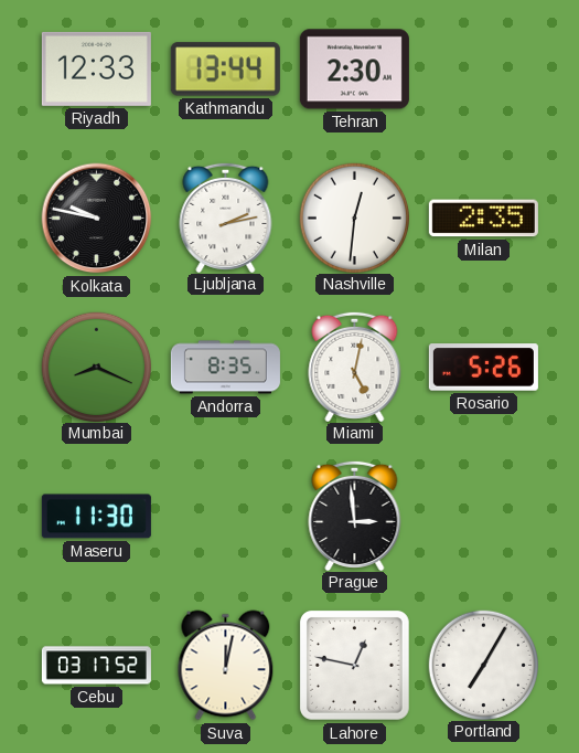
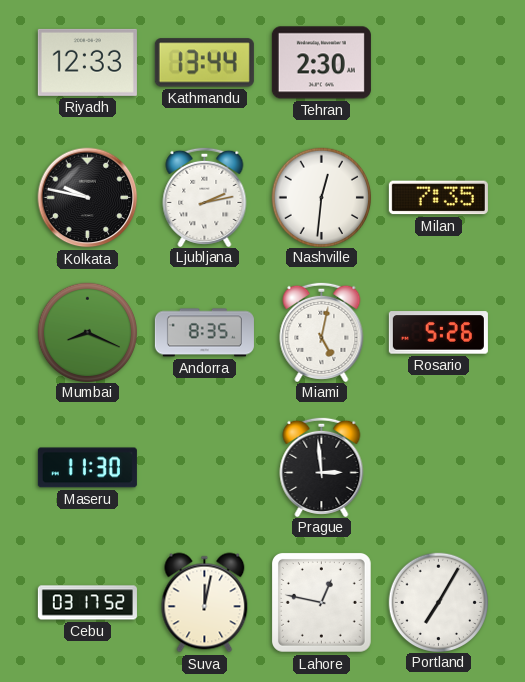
Milan: 2:35 -> 7:35 (438, 198)
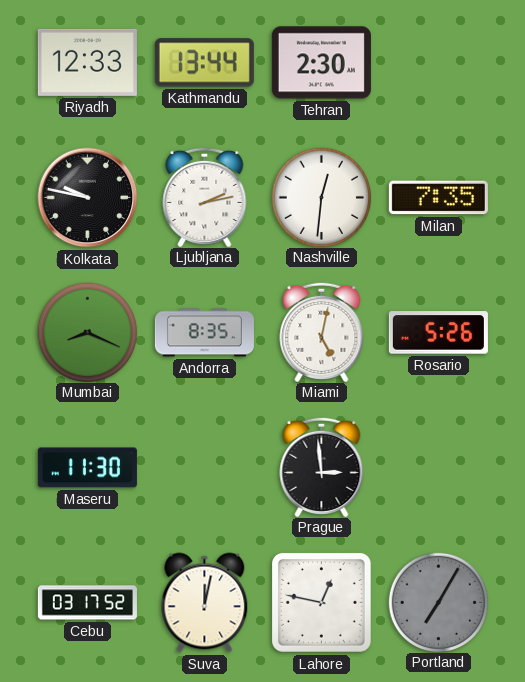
Portland dial: white -> grey (438, 602)
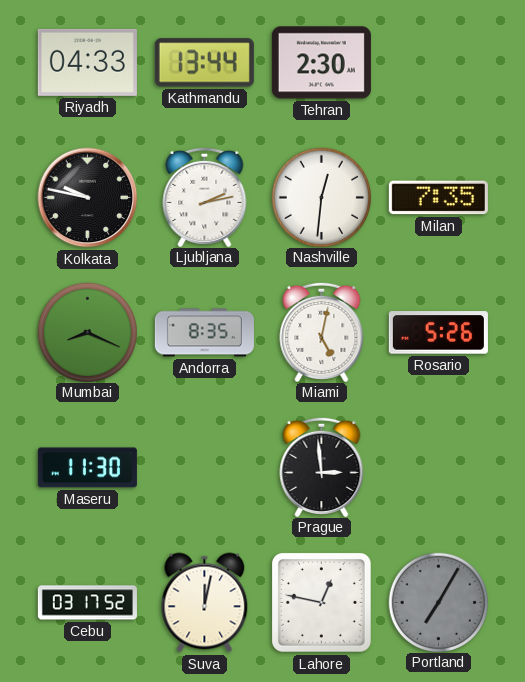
Riyadh: 12:33 -> 04:33 (87, 62)
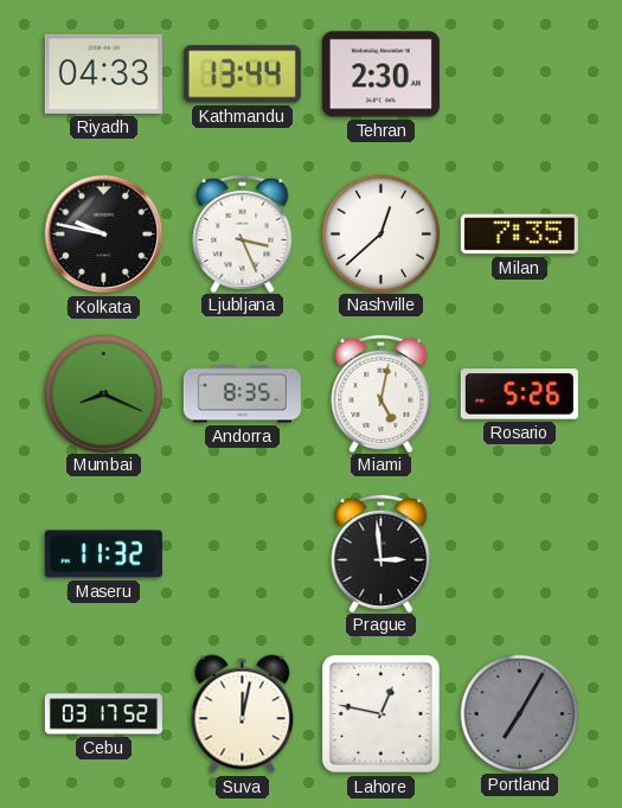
Ljubljana: 2:13 -> 3:26 (243, 232)
Nashville: 12:31 -> 12:38 (380, 233)
Maseru: 11:30 -> 11:32 (103, 554)
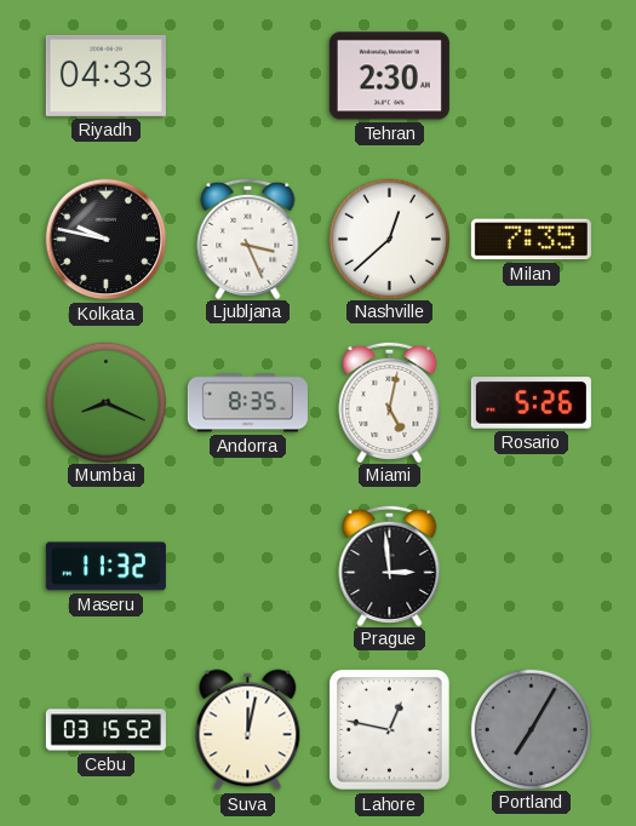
Kathmandu: 13:44 -> none (242, 75)
Cebu: 03:17 -> 03:15 (105, 730)
